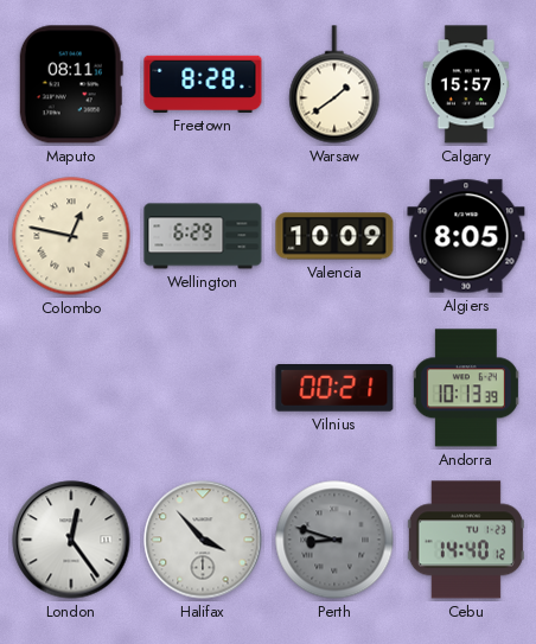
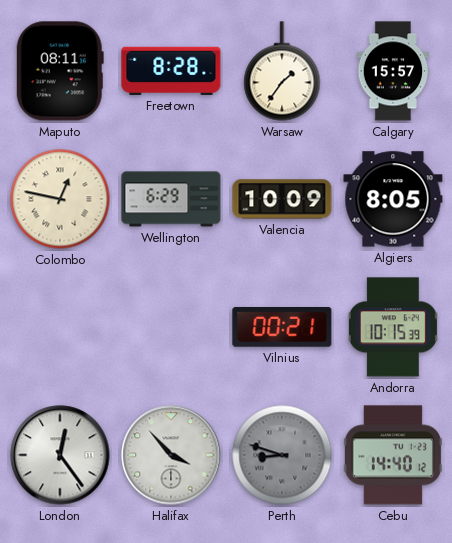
Warsaw: 1:39 -> 1:36 (282, 71)
Andorra: 10:13 -> 10:15 (393, 327)
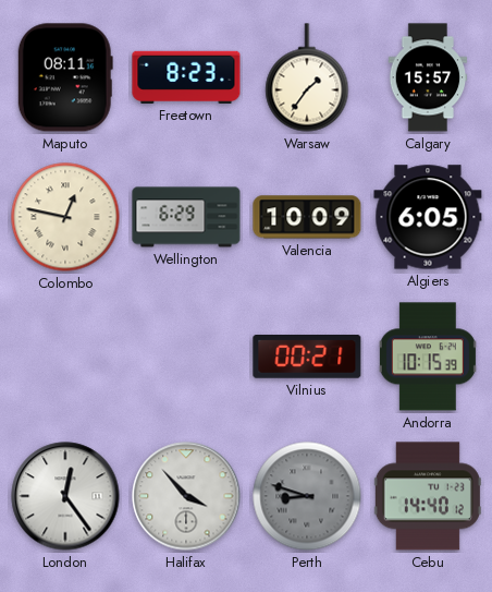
Freetown: 8:28 -> 8:23 (186, 77)
Algiers: 8:05 -> 6:05 (428, 217)
